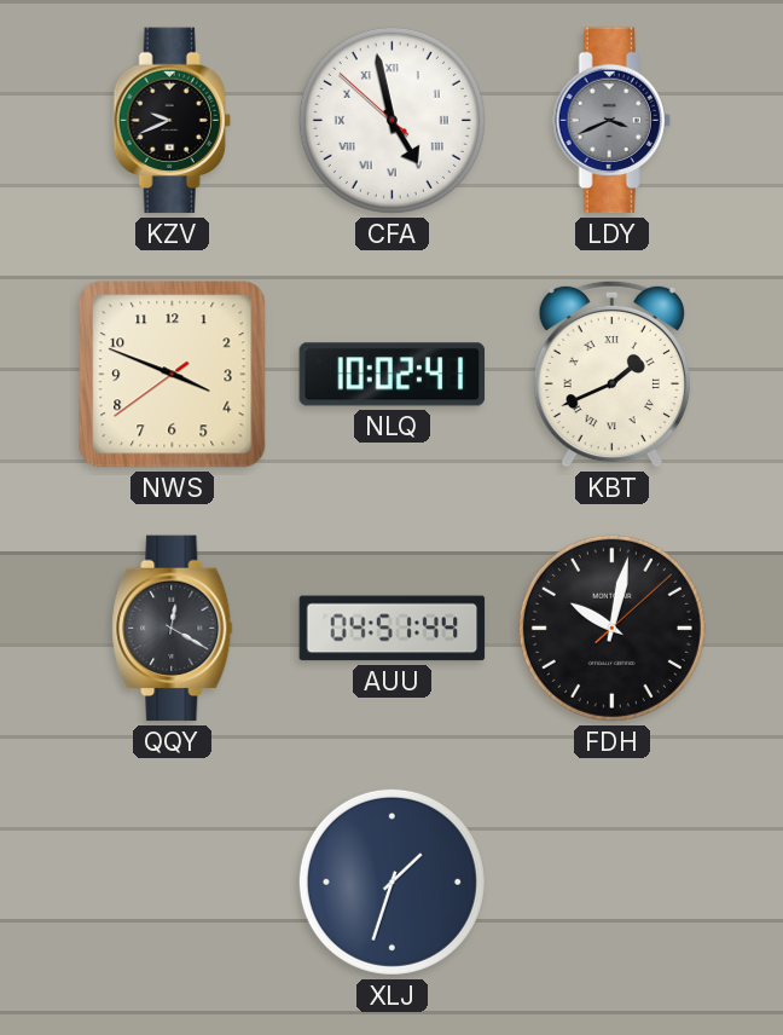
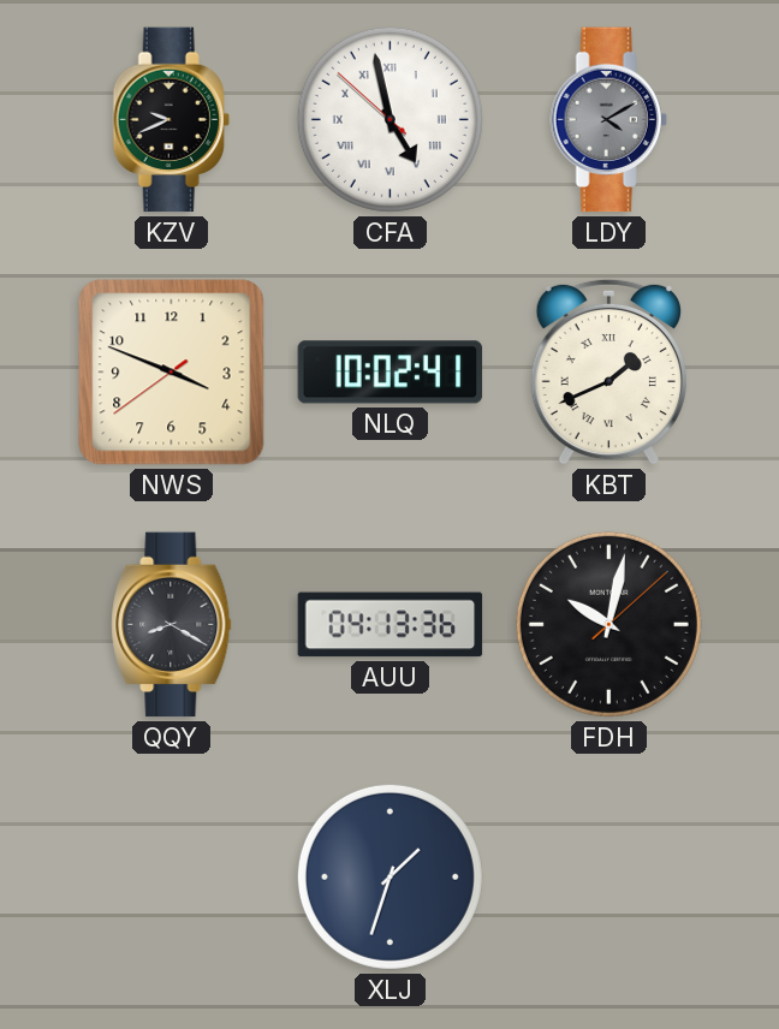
LDY: 3:41 -> 4:10 (608, 120)
QQY: 12:20 -> 8:20 (172, 625)
AUU: 04:51 -> 04:13 (391, 625)
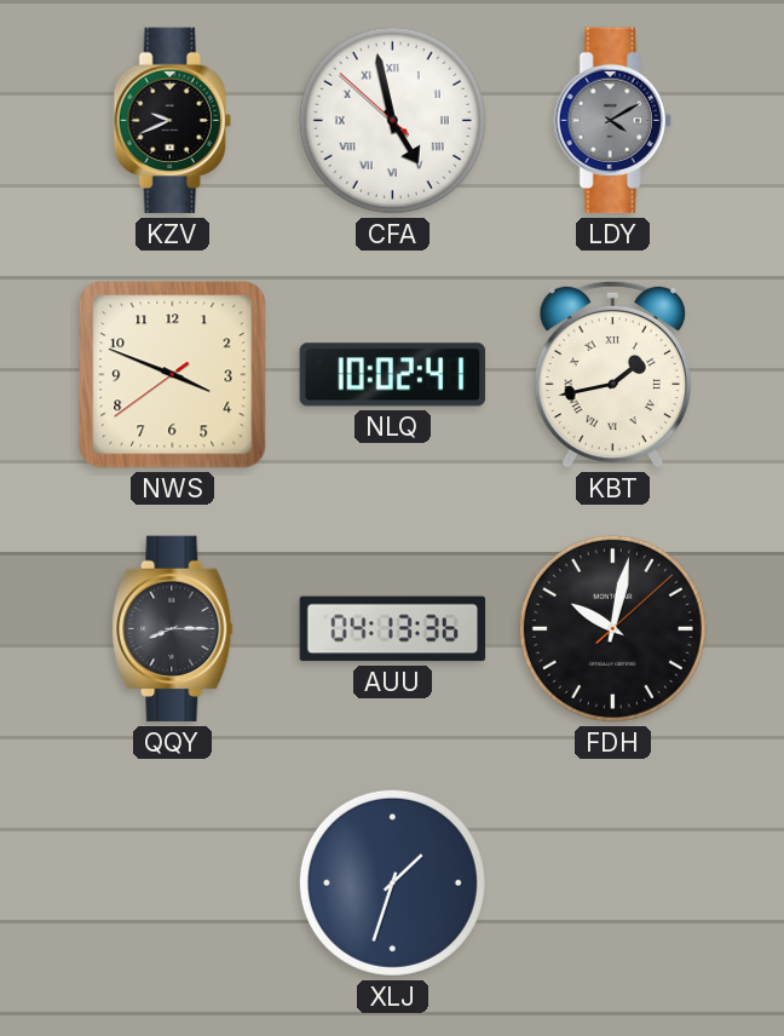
KBT: 1:41 -> 1:43 (612, 374)
QQY: 8:20 -> 8:15 (173, 629)
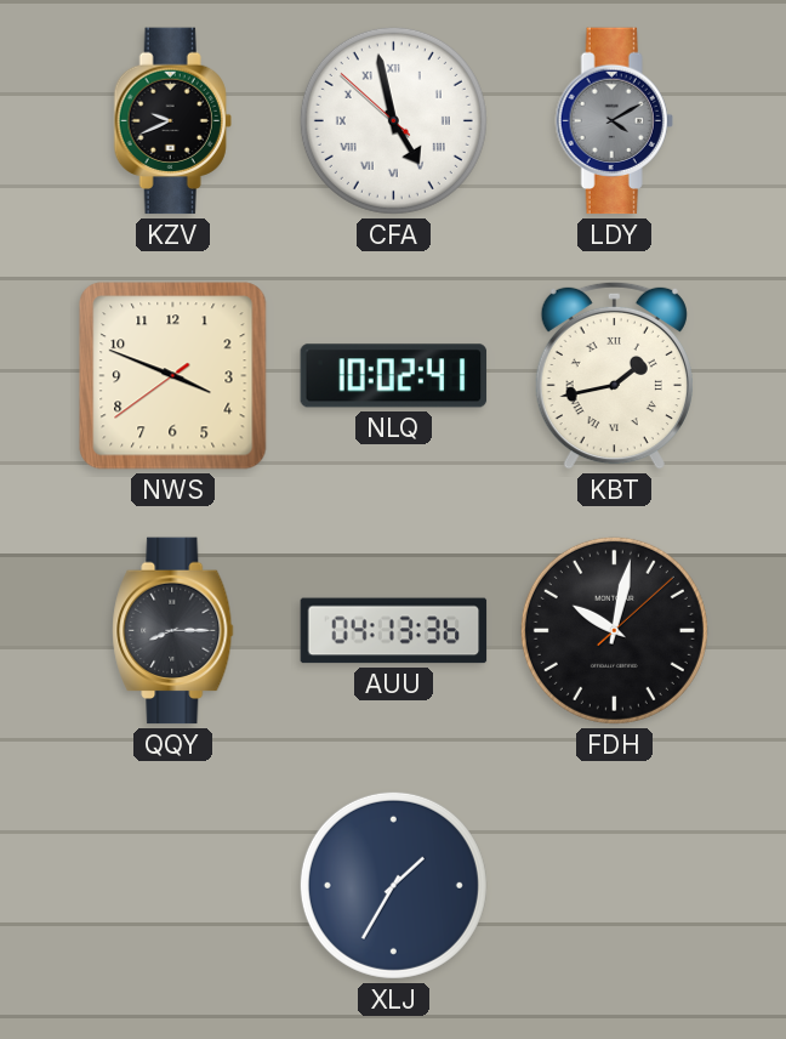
XLJ: 1:33 -> 1:35 (393, 885)
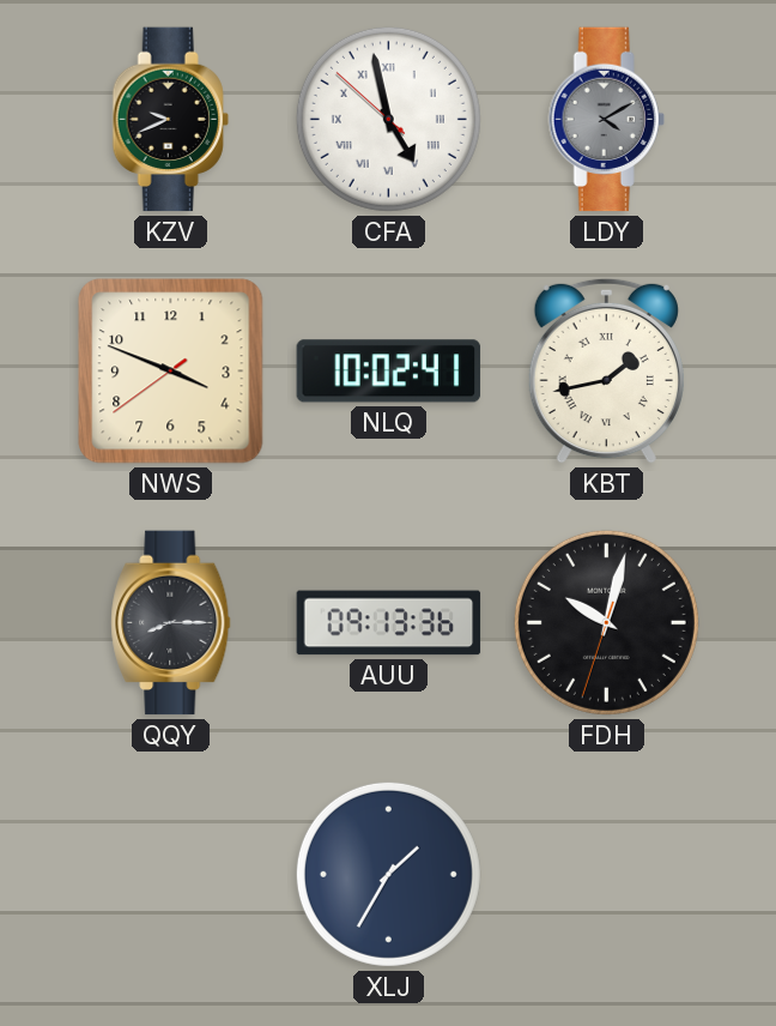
AUU: 04:13 -> 09:13 (389, 623)
FDH: 10:02:08 -> 10:02:33 (606, 622)
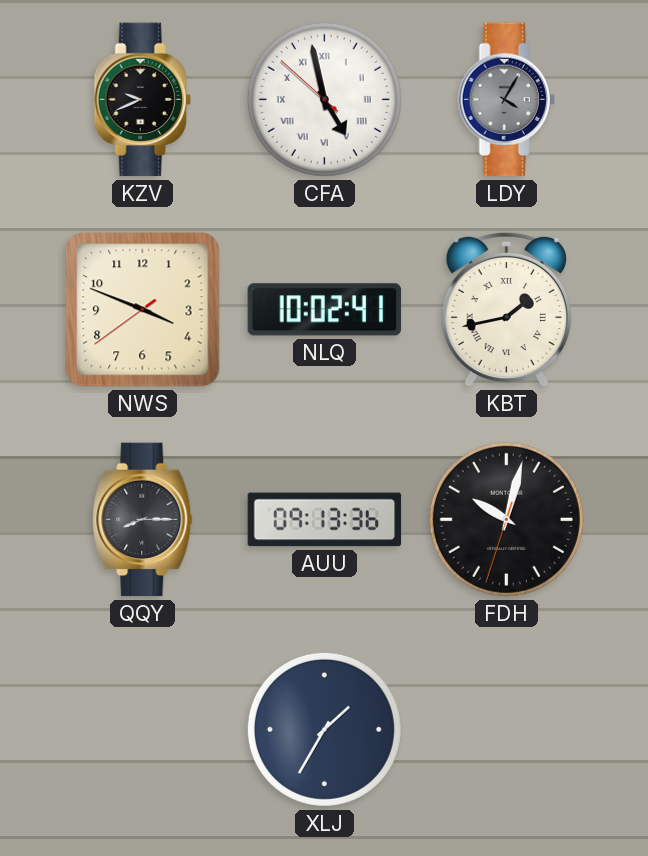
LDY: 4:10 -> 4:05 (506, 100)
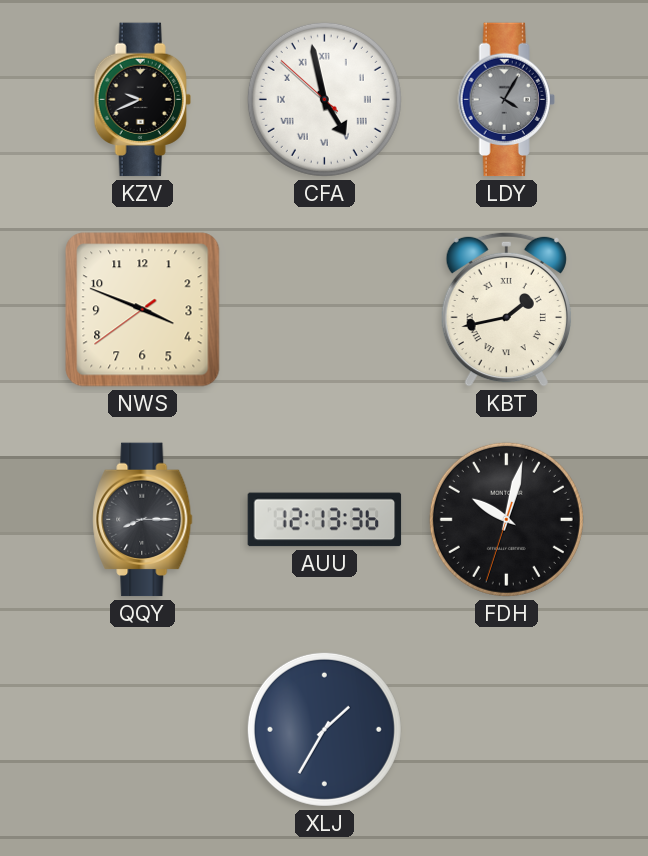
NLQ: 10:02 -> none (325, 310)
AUU: 09:13 -> 12:13 (325, 520)
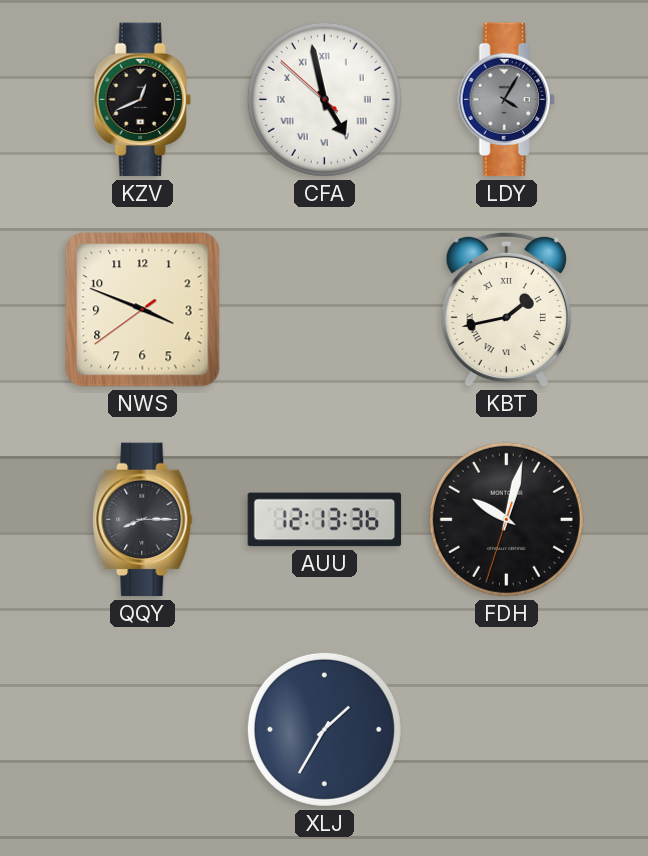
KZV: 9:41 -> 12:41 (142, 100)
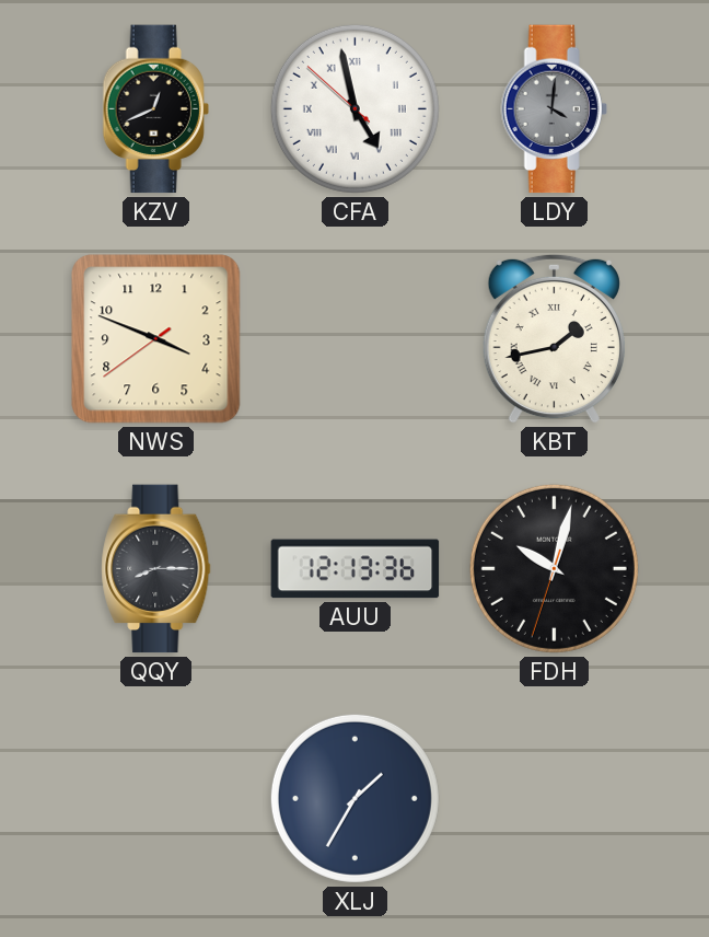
LDY: 4:05 -> 4:01 (554, 109)
